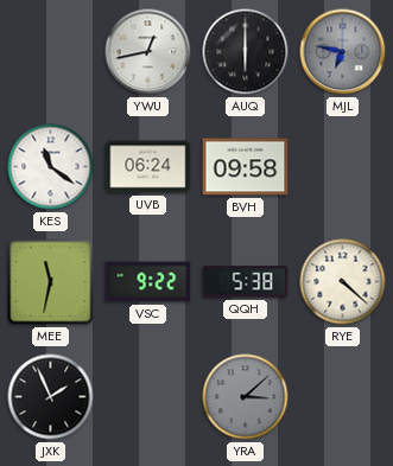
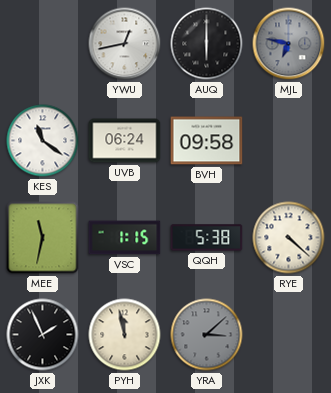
VSC: 9:22 -> 1:15 (125, 238)
PYH: none -> 11:58 (125, 335)
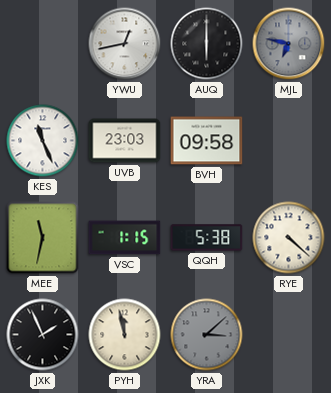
KES: 11:21 -> 11:26 (43, 141)
UVB: 06:24 -> 23:03 (125, 141)
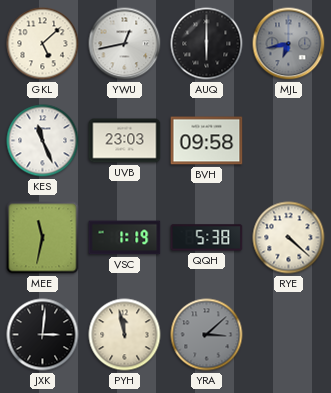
GKL: none -> 5:08 (43, 44)
MJL: 6:47 -> 6:43 (289, 44)
VSC: 1:15 -> 1:19 (125, 238)
JXK: 1:56 -> 3:01 (43, 335)
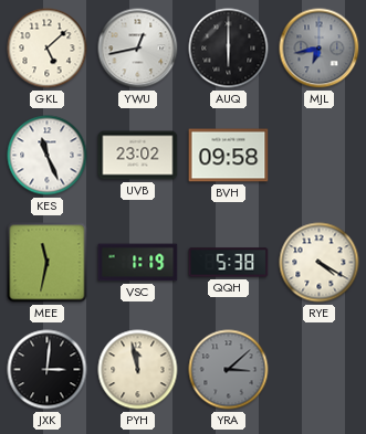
UVB: 23:03 -> 23:02 (138, 156)
RYE: 4:22 -> 4:20 (320, 263)
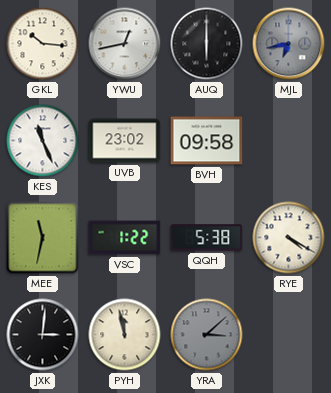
GKL: 5:08 -> 10:16 (43, 44)
VSC: 1:19 -> 1:22 (125, 238)
